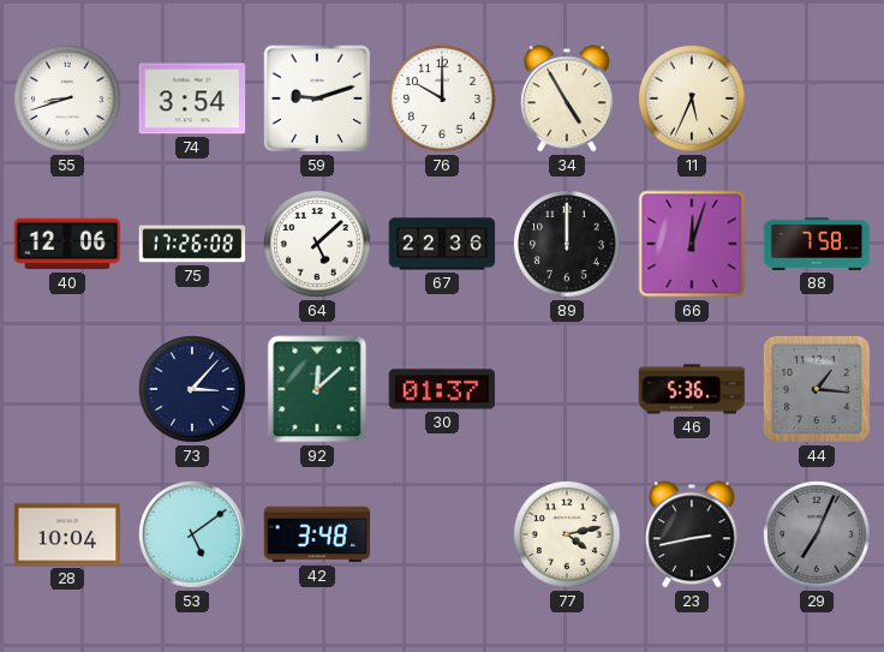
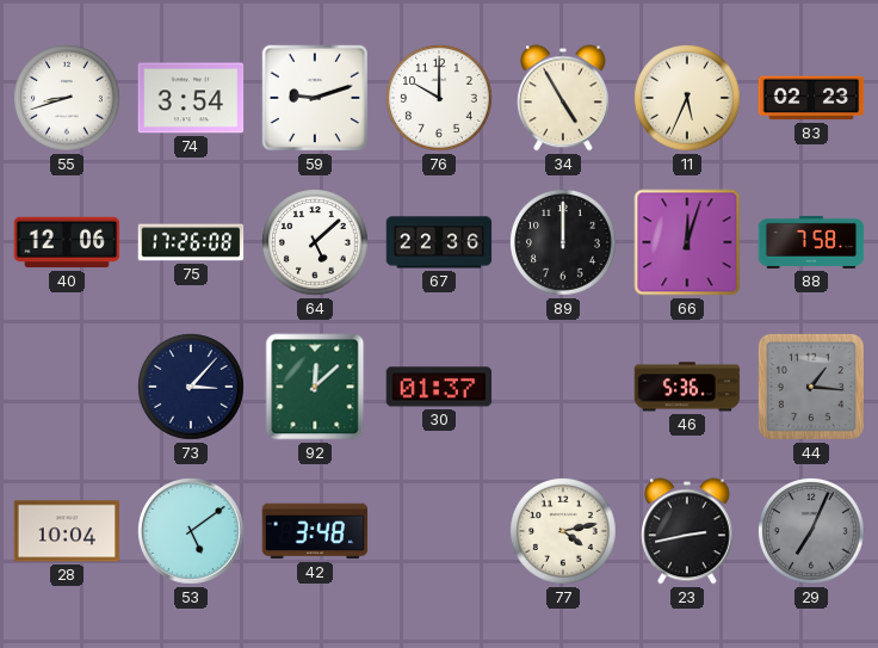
83: none -> 02:23 (811, 98)
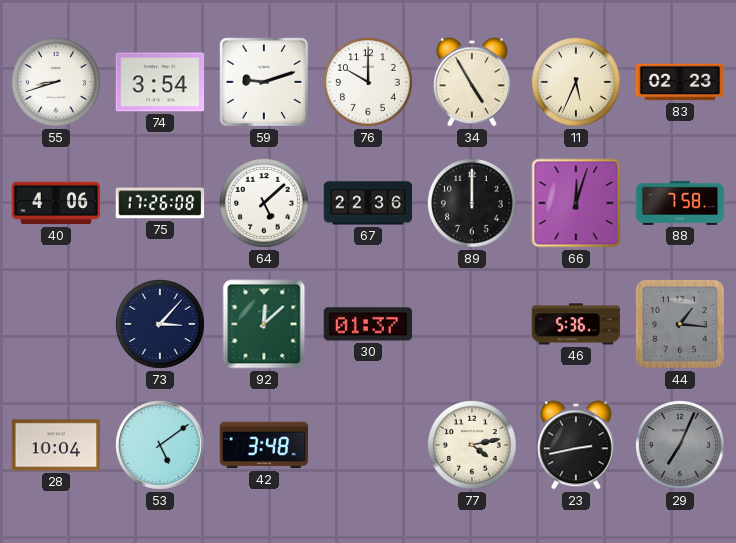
40: 12:06 -> 4:06 (56, 203)
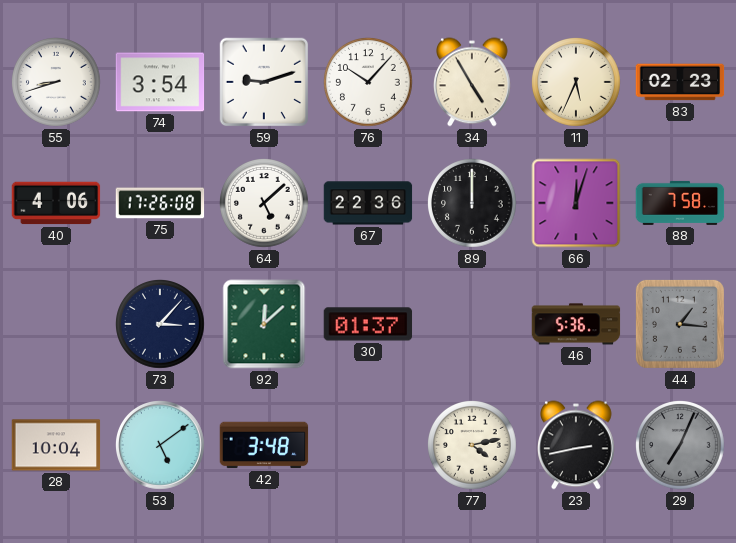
76: 10:00 -> 10:07 (369, 83)
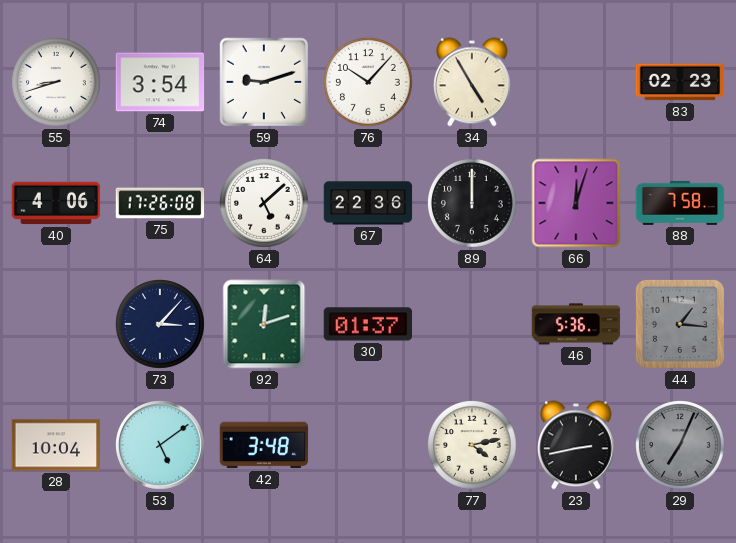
11: 5:34 -> none (577, 83)
92: 12:08 -> 12:12 (264, 324)
